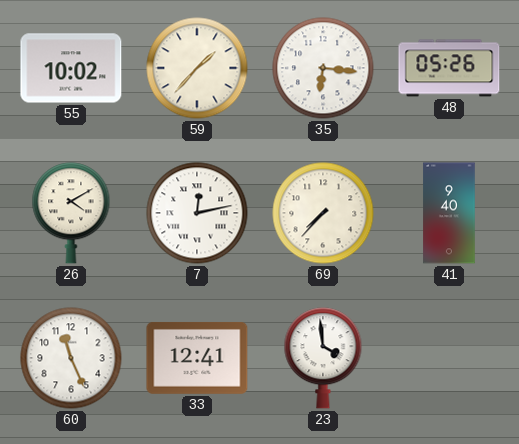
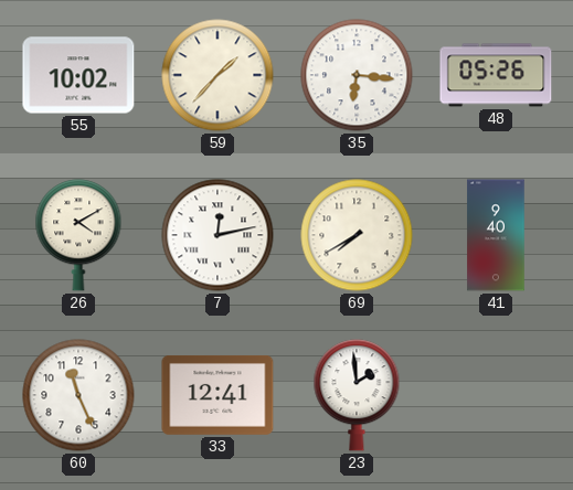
69: 7:37 -> 7:40 (357, 235)
23: 3:59 -> 1:59 (357, 395)
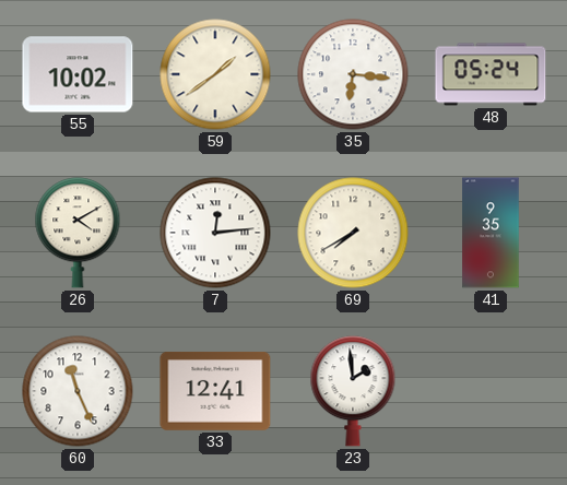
59: 1:37 -> 1:39 (215, 74)
48: 05:26 -> 05:24 (491, 74)
7: 12:13 -> 12:14 (215, 233)
41: 9:40 -> 9:35 (491, 233)
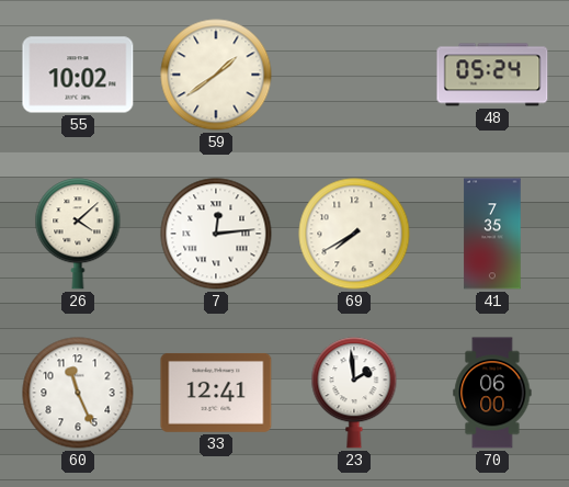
35: 6:16 -> none (353, 74)
26: 4:10 -> 4:08 (78, 234)
41: 9:35 -> 7:35 (492, 234)
70: none -> 06:00 (492, 393)
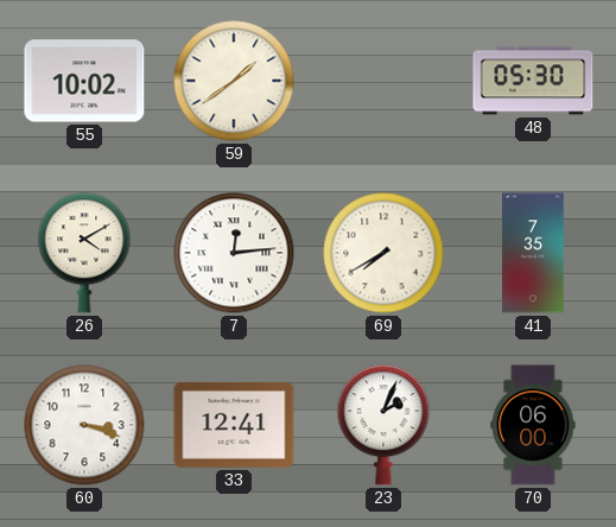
48: 05:24 -> 05:30 (533, 81)
26: 4:08 -> 4:10 (84, 253)
60: 11:26 -> 3:18 (84, 425)
23: 1:59 -> 2:04 (383, 425)
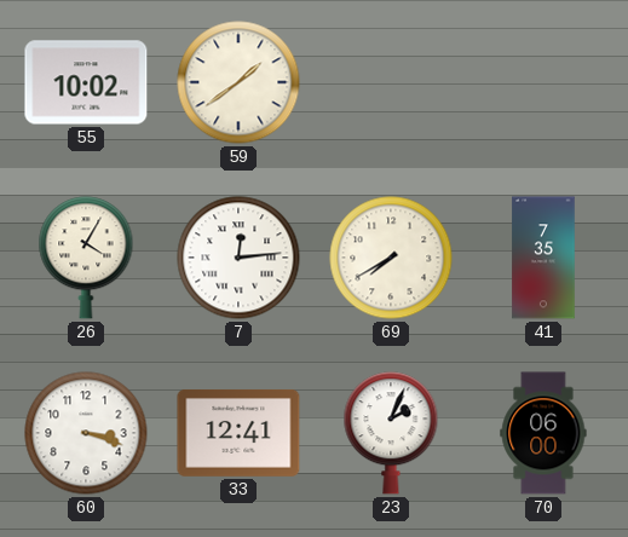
48: 05:30 -> none (533, 81)
26: 4:10 -> 4:05 (86, 258)
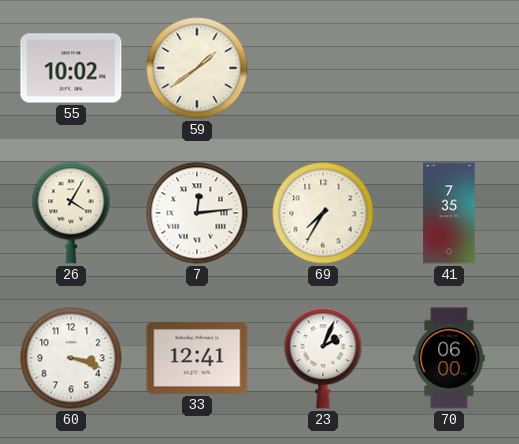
69: 7:40 -> 7:35 (323, 213)
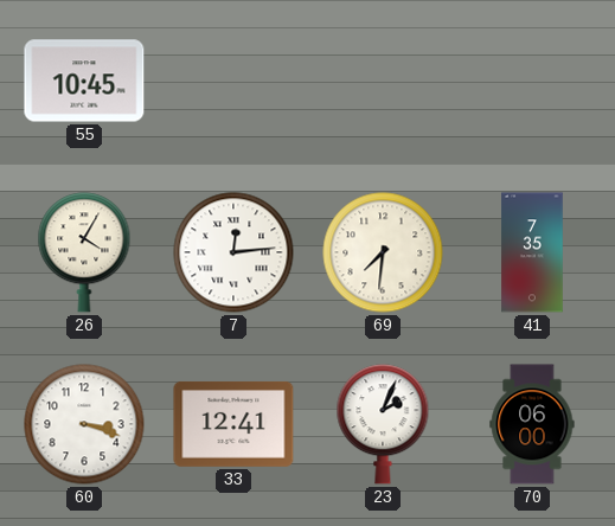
55: 10:02 -> 10:45 (84, 81)
59: 1:39 -> none (197, 68)
69: 7:35 -> 7:31 (383, 252)
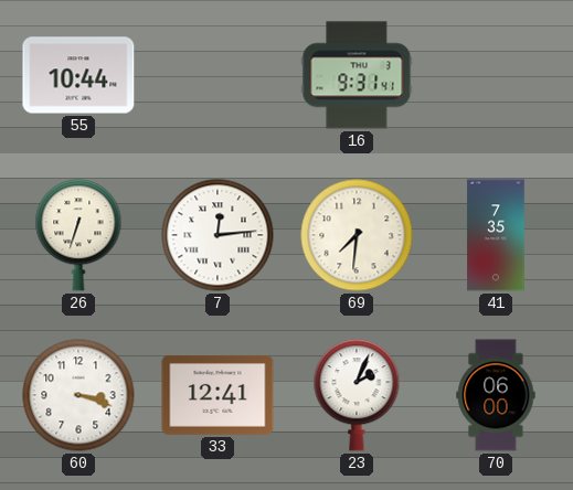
55: 10:45 -> 10:44 (78, 75)
16: none -> 9:31 (357, 75)
26: 4:05 -> 6:33 (78, 235)
